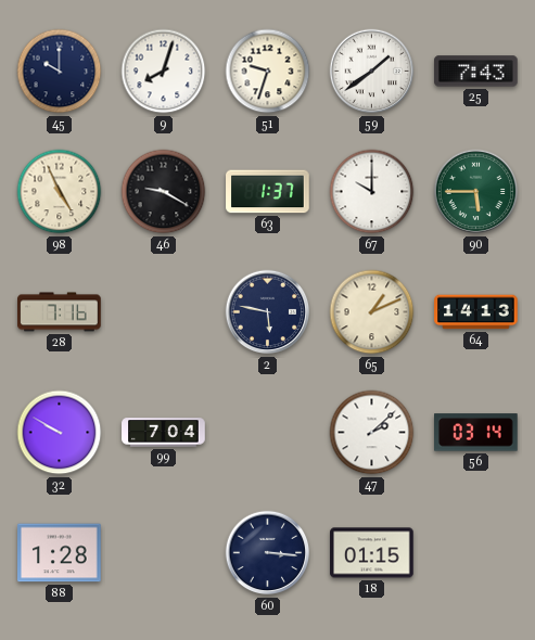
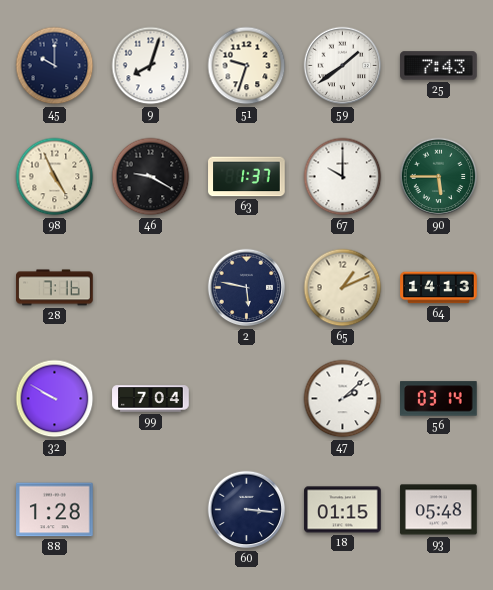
93: none -> 05:48 (439, 510)
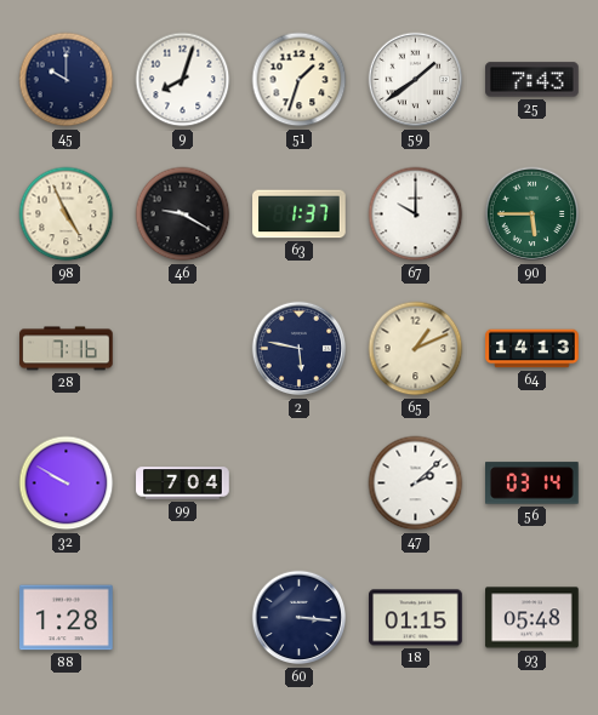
51: 9:33 -> 1:33 (300, 80)
